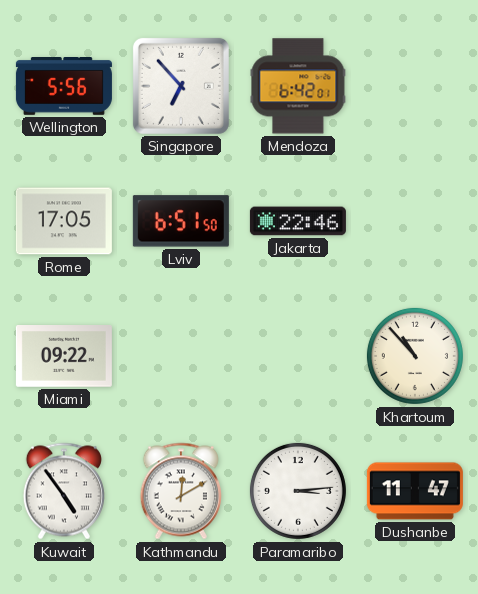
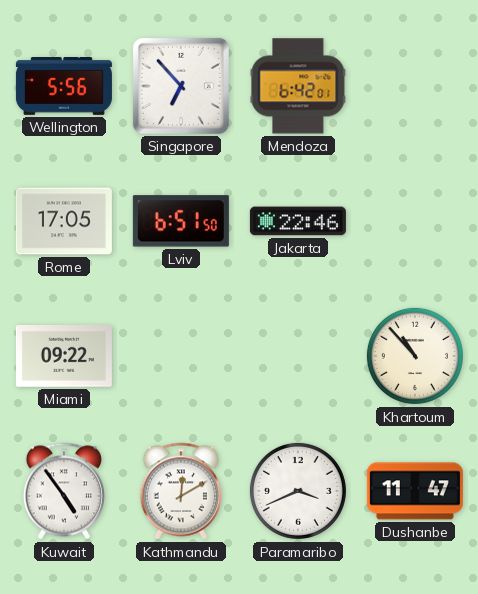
Paramaribo: 3:14 -> 3:41 (298, 491)
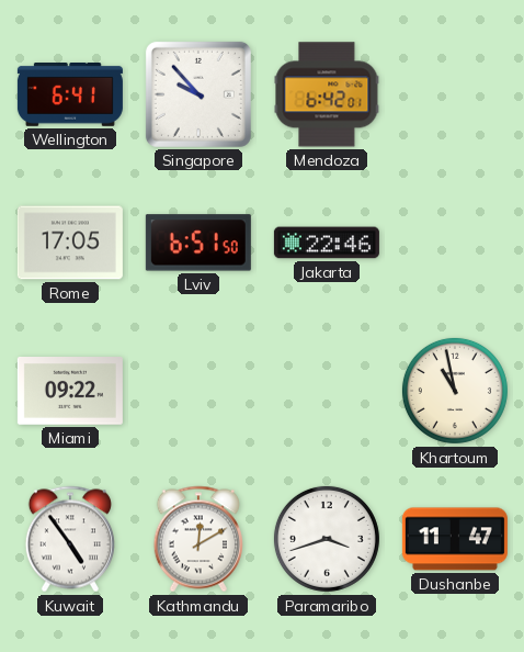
Wellington: 5:56 -> 6:41 (70, 95)
Singapore: 6:53 -> 9:53 (198, 94)
Khartoum: 10:53 -> 10:58 (455, 391)
Paramaribo: 3:41 -> 3:42 (327, 539)
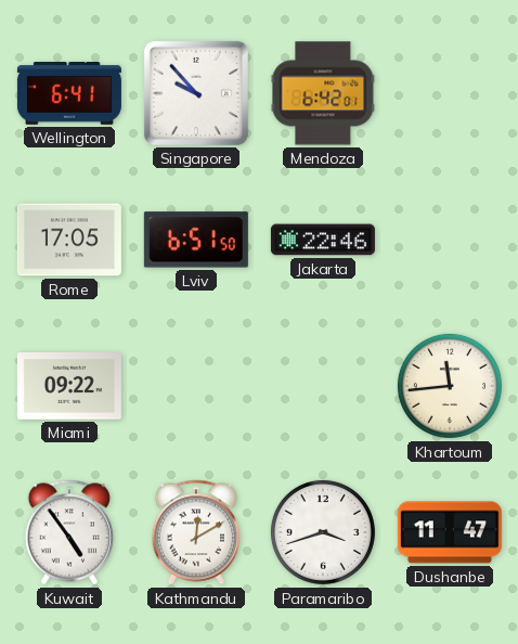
Khartoum: 10:58 -> 11:44 (450, 386)
